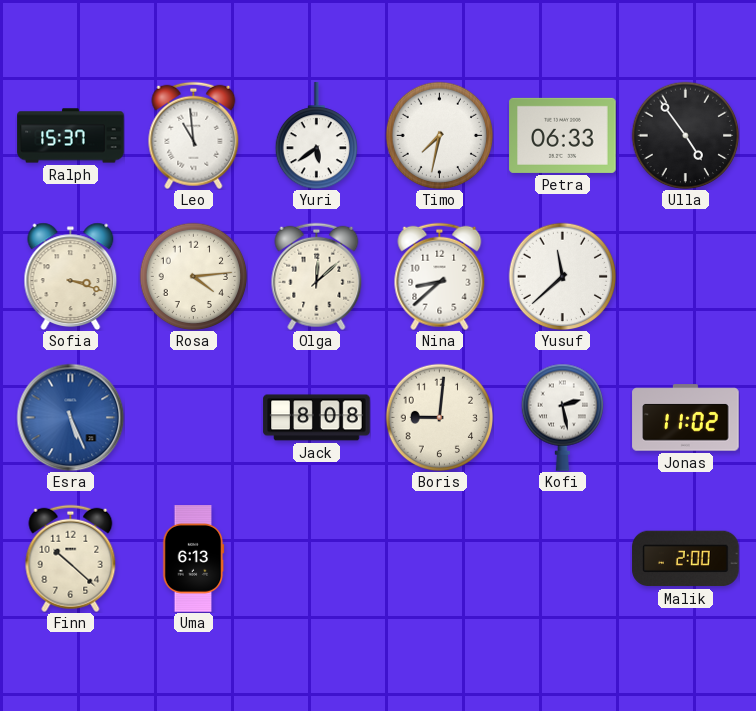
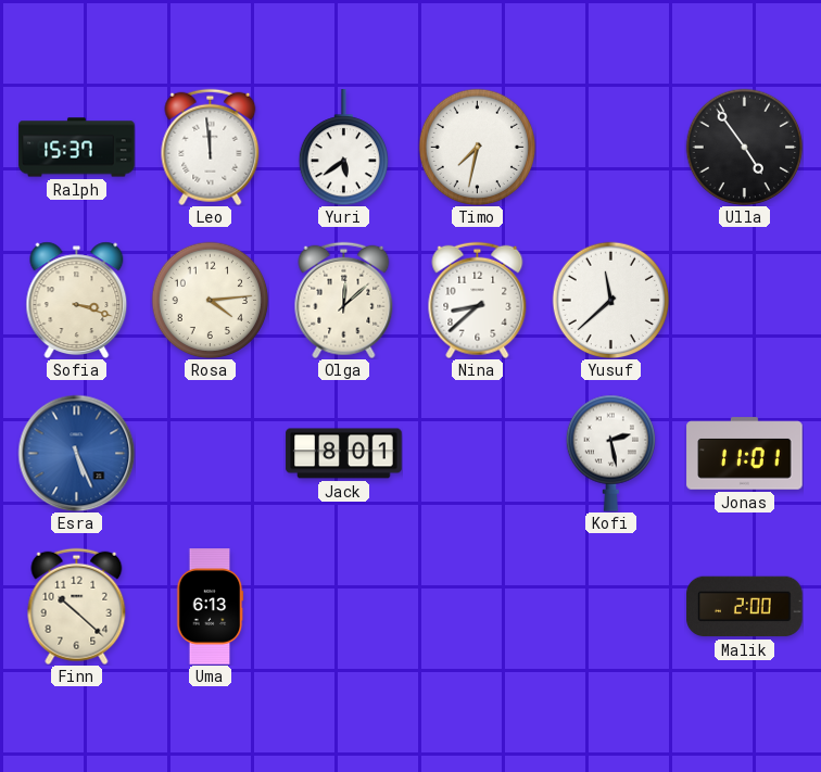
Leo: 10:59 -> 11:59 (211, 147)
Petra: 06:33 -> none (563, 135)
Jack: 8:08 -> 8:01 (344, 454)
Boris: 9:01 -> none (439, 417)
Jonas: 11:02 -> 11:01 (745, 454)
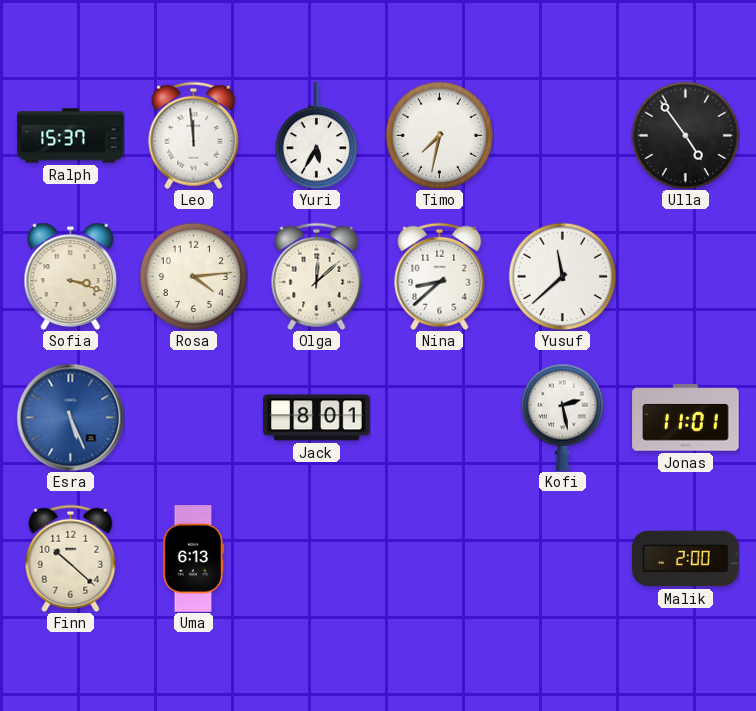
Yuri: 5:39 -> 5:35 (316, 136)
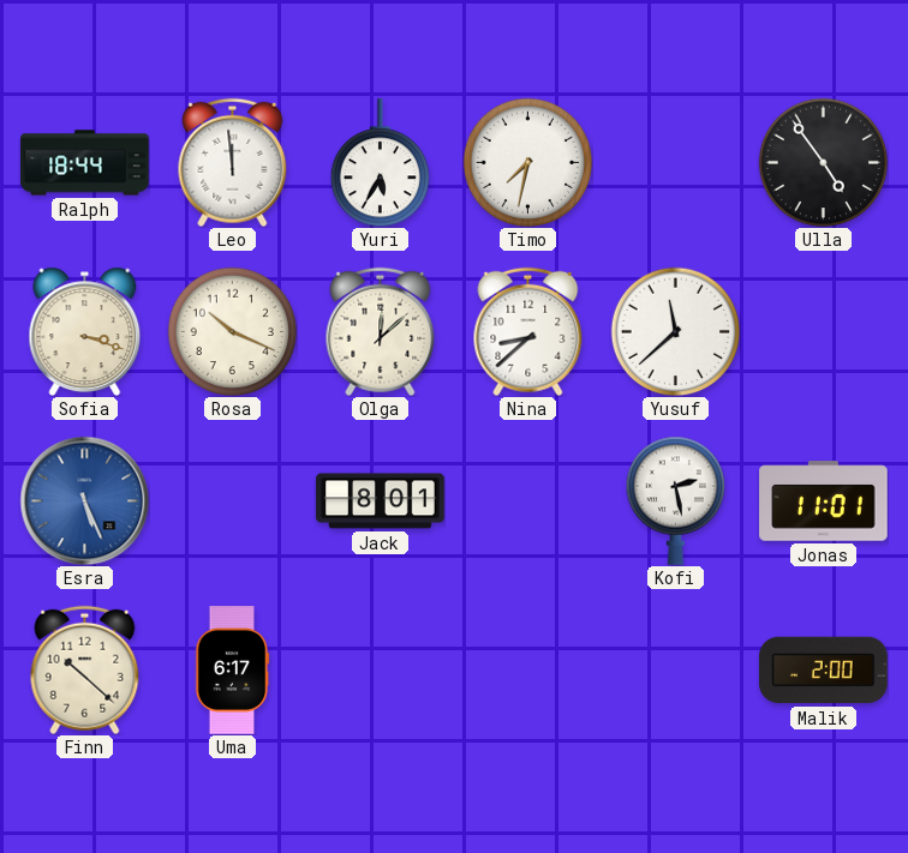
Ralph: 15:37 -> 18:44 (85, 163)
Rosa: 4:14 -> 10:19 (232, 331)
Uma: 6:13 -> 6:17 (232, 671)
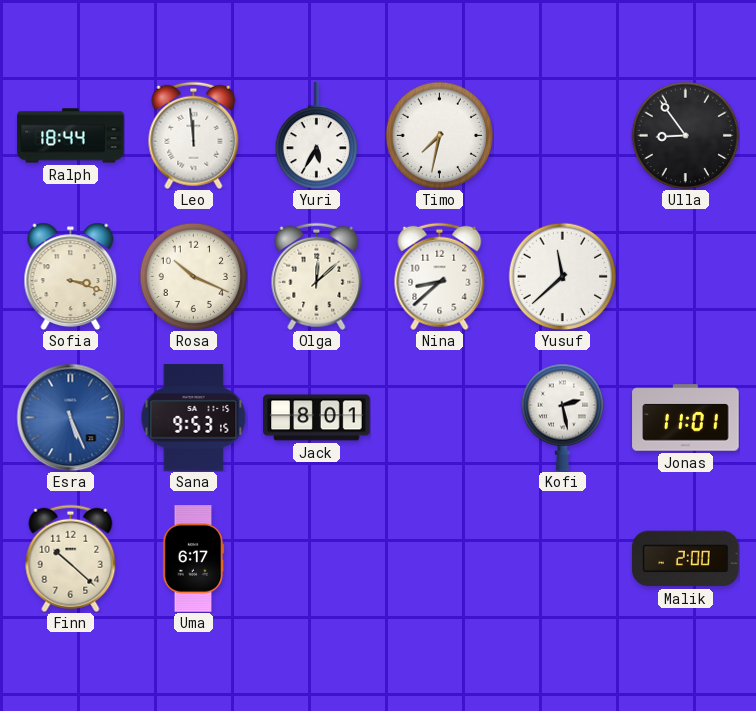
Ulla: 4:54 -> 8:54 (685, 135)
Sana: none -> 9:53 (194, 418)
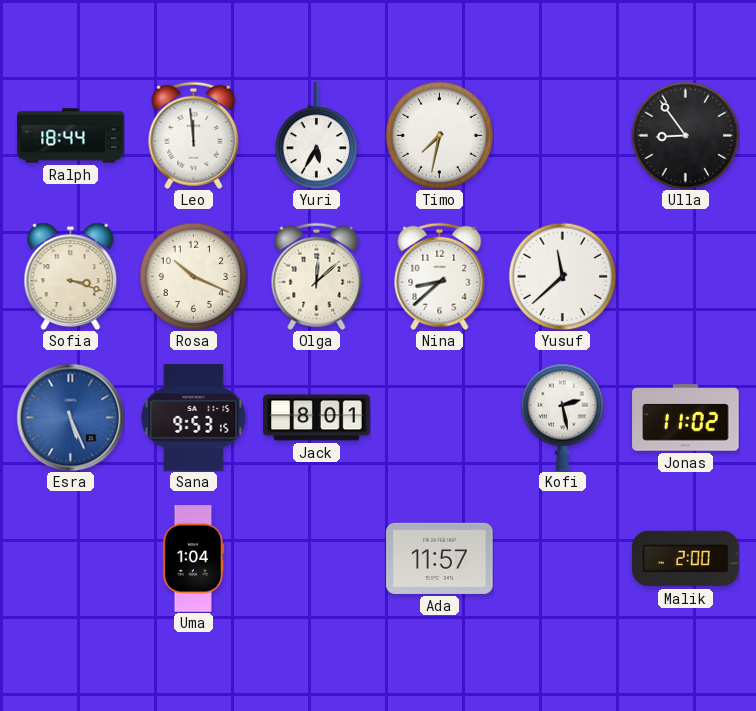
Jonas: 11:01 -> 11:02 (686, 418)
Finn: 10:22 -> none (71, 558)
Uma: 6:17 -> 1:04 (193, 559)
Ada: none -> 11:57 (440, 558)
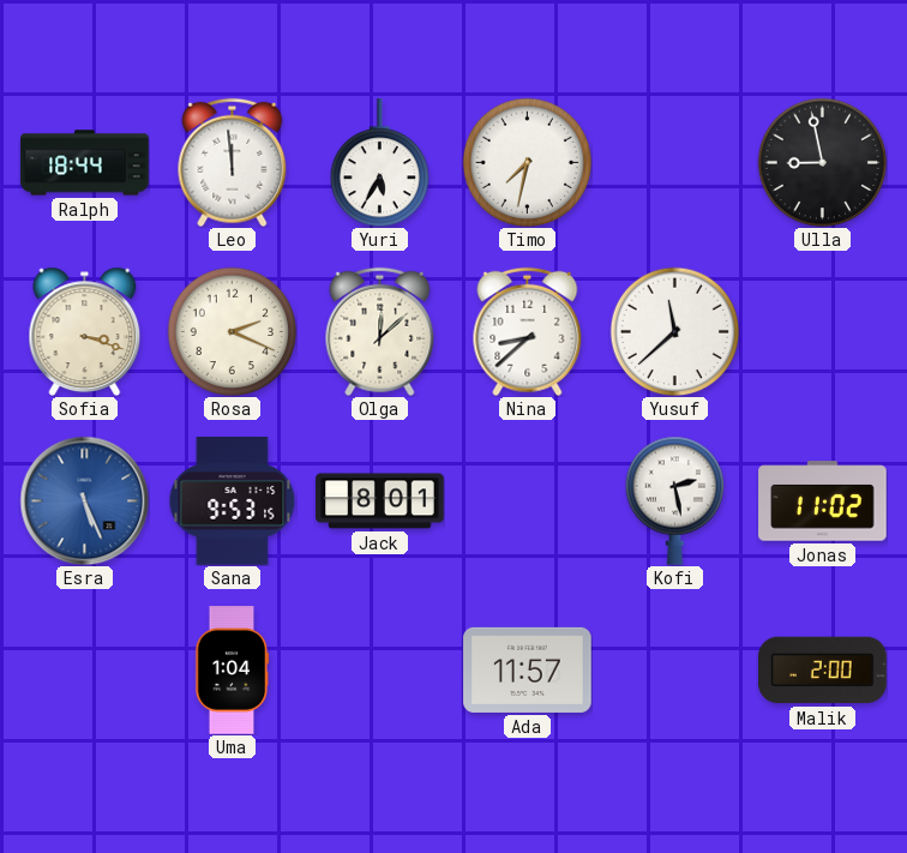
Ulla: 8:54 -> 8:58 (822, 162)
Rosa: 10:19 -> 2:19 (232, 331)
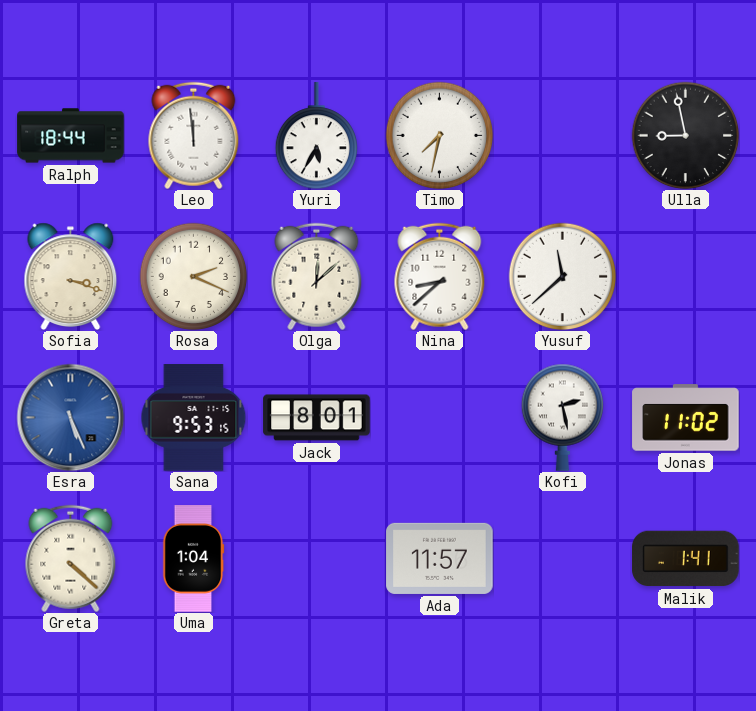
Greta: none -> 4:22 (71, 558)
Malik: 2:00 -> 1:41 (686, 559)
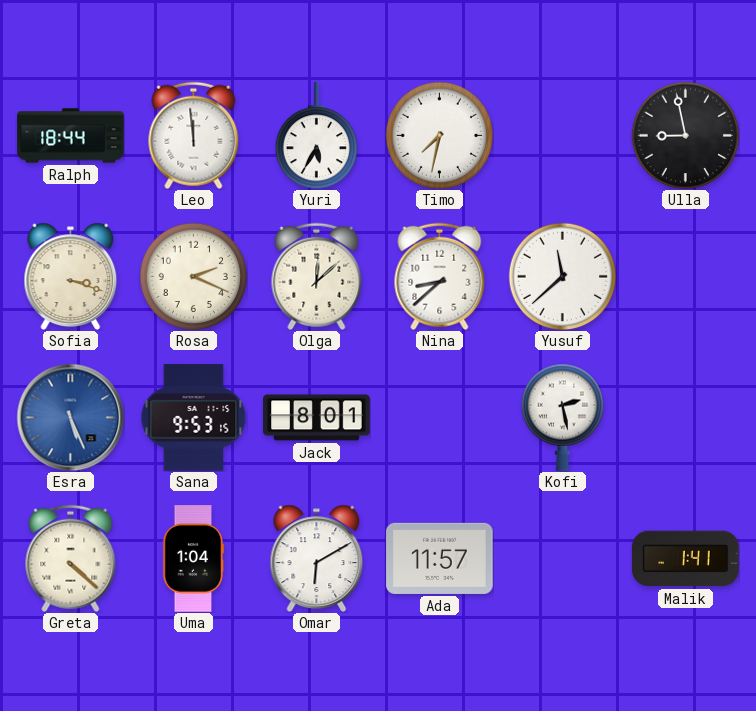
Jonas: 11:02 -> none (686, 418)
Omar: none -> 6:10 (317, 558)
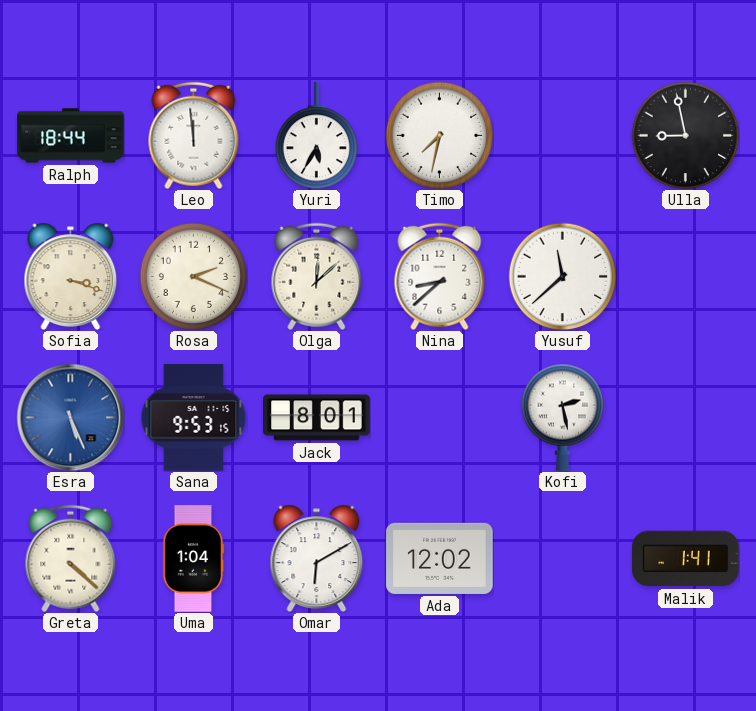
Ada: 11:57 -> 12:02 (440, 558)
